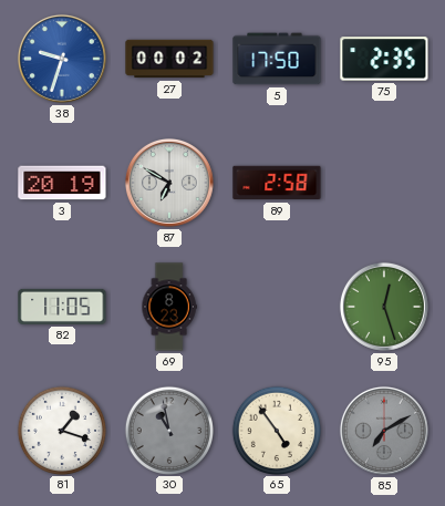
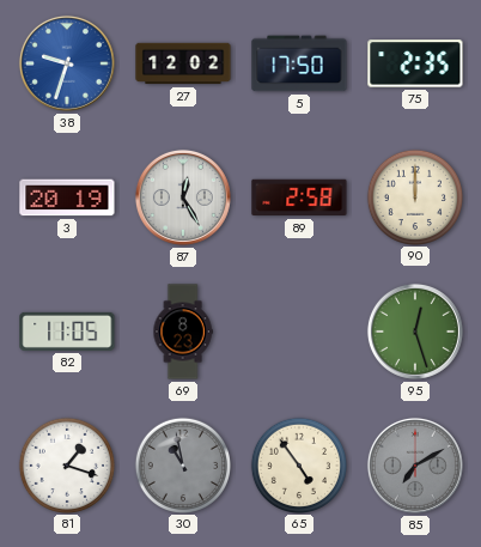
27: 00:02 -> 12:02 (183, 63)
87: 6:50 -> 12:25 (183, 197)
90: none -> 12:00 (414, 196)
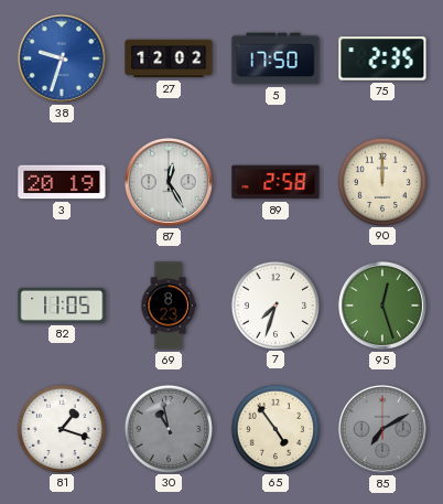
7: none -> 7:33 (274, 304)
